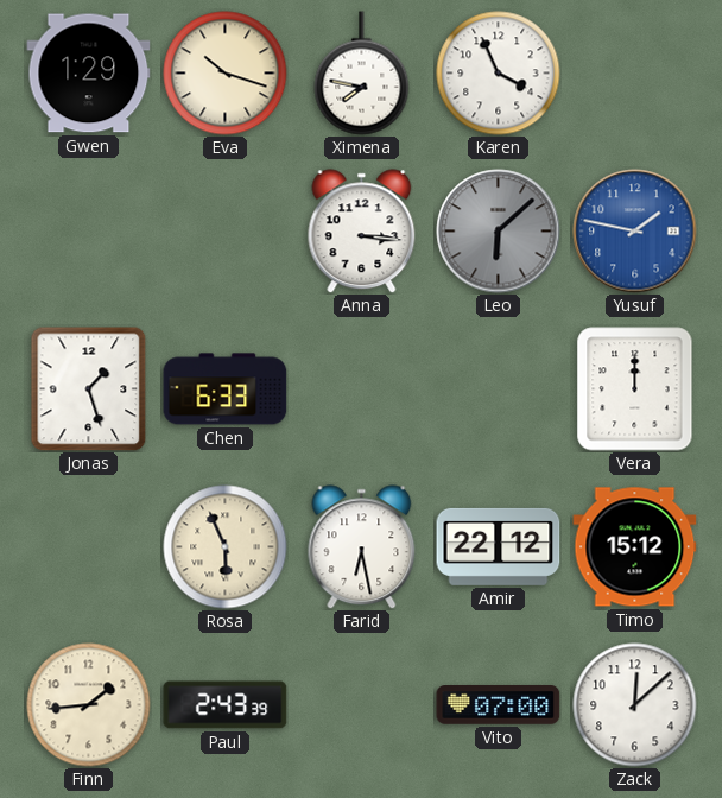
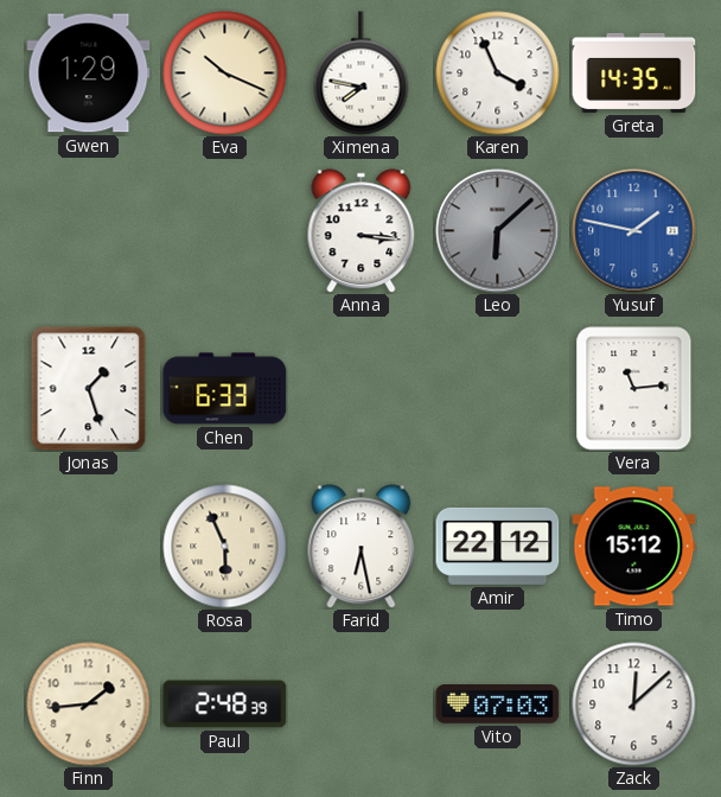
Eva: 10:18 -> 10:19 (225, 74)
Greta: none -> 14:35 (634, 72)
Vera: 12:00 -> 11:14 (634, 389)
Paul: 2:43 -> 2:48 (225, 704)
Vito: 07:00 -> 07:03 (498, 704)
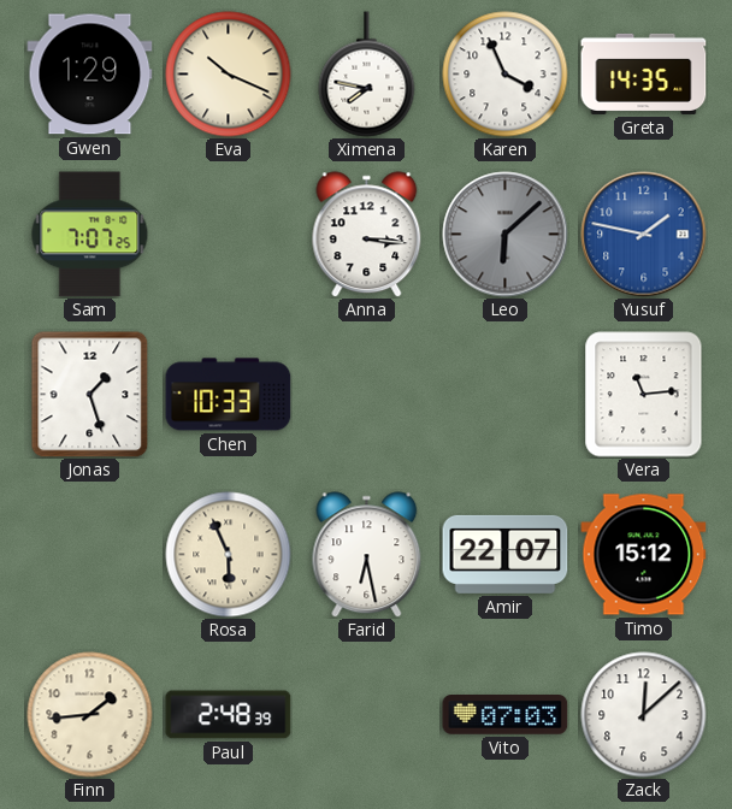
Sam: none -> 7:07 (90, 235)
Chen: 6:33 -> 10:33 (229, 395)
Amir: 22:12 -> 22:07 (506, 554)
